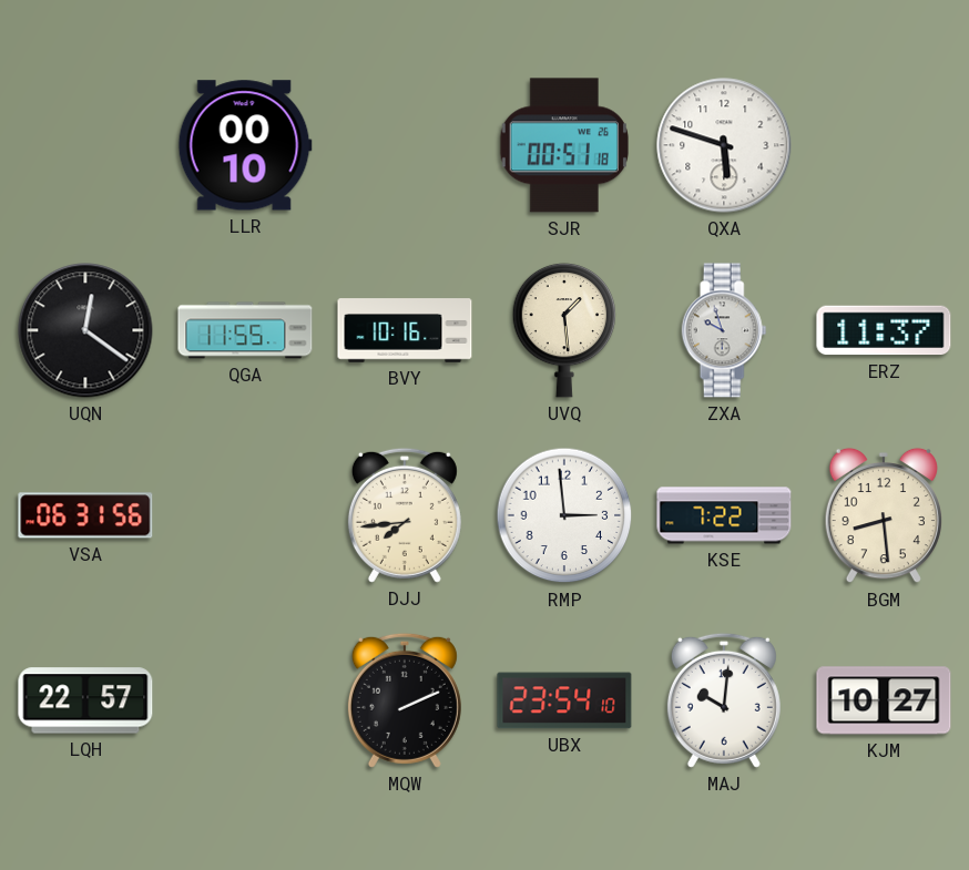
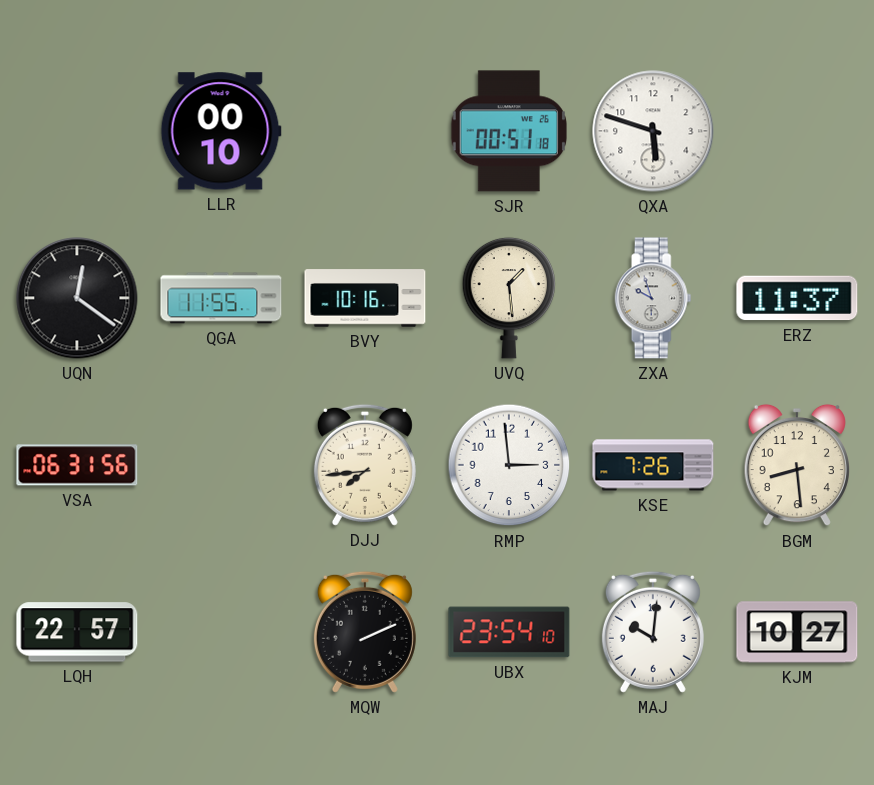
KSE: 7:22 -> 7:26 (653, 465)
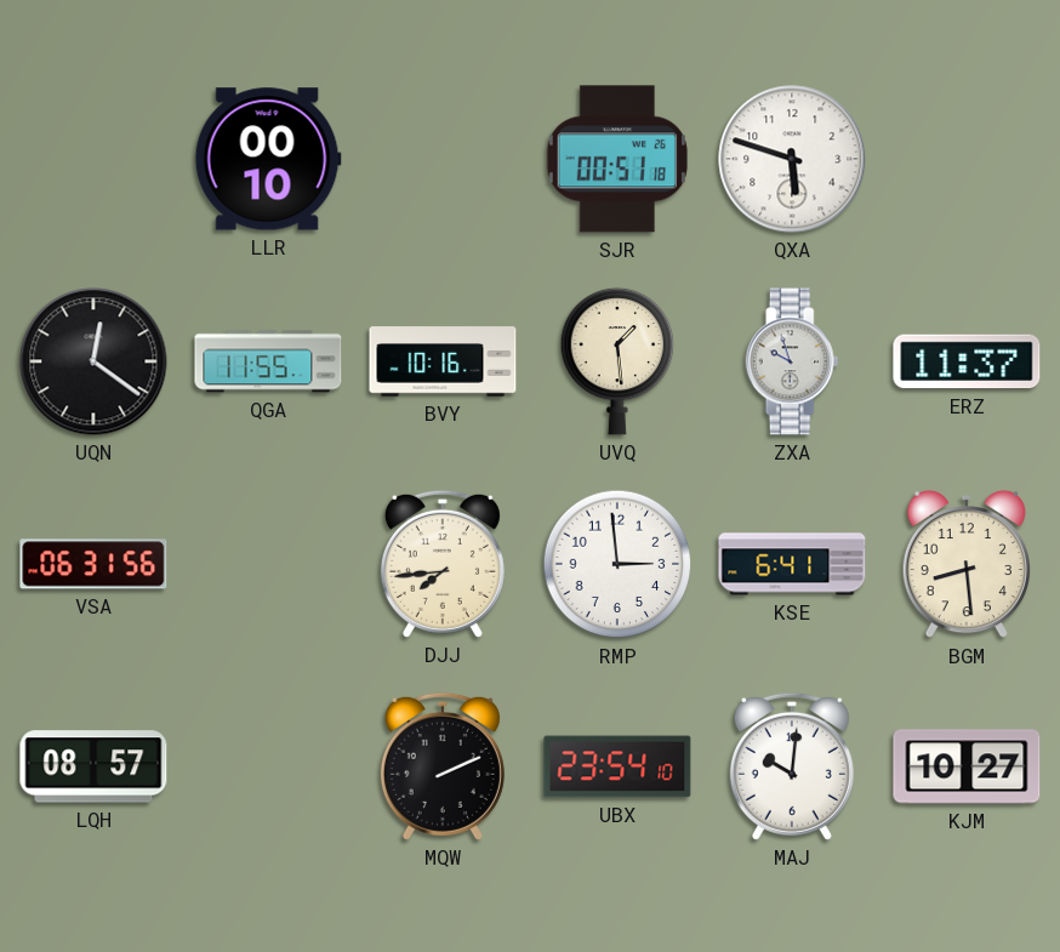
KSE: 7:26 -> 6:41 (792, 564)
LQH: 22:57 -> 08:57 (93, 766)
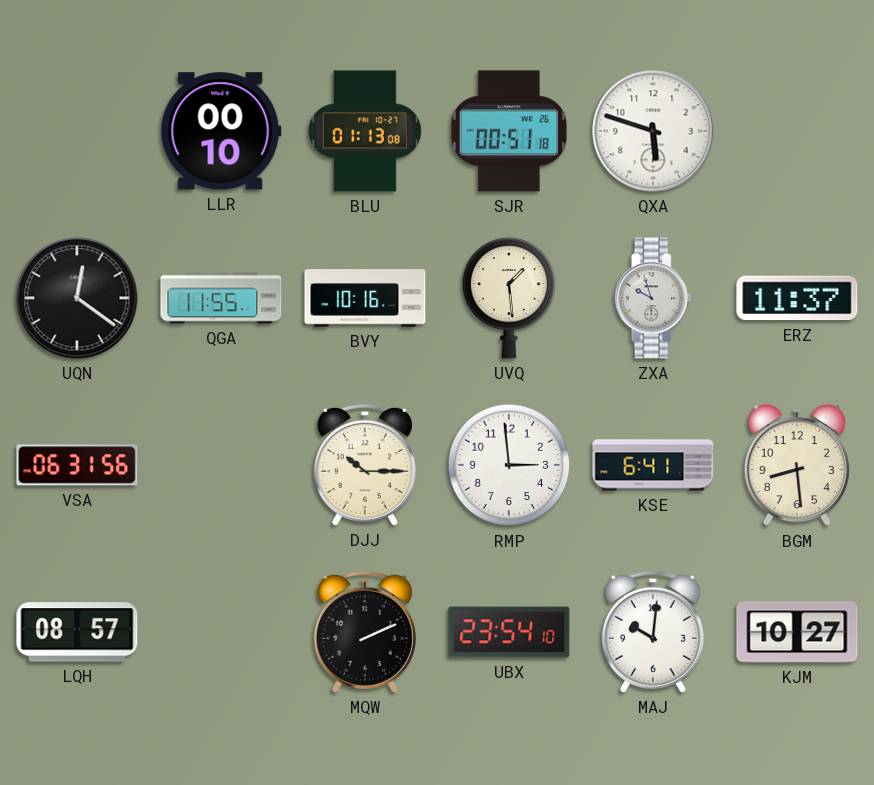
BLU: none -> 01:13 (365, 131)
DJJ: 7:44 -> 10:15 (365, 465)
